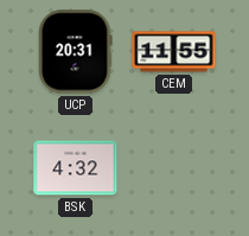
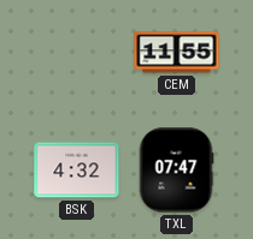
UCP: 20:31 -> none (76, 52)
TXL: none -> 07:47 (176, 171)
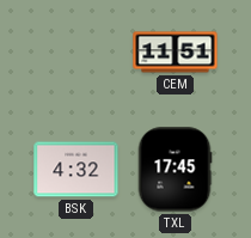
CEM: 11:55 -> 11:51 (176, 53)
TXL: 07:47 -> 17:45 (175, 170)
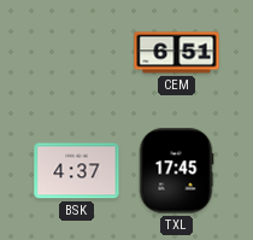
CEM: 11:51 -> 6:51 (177, 53)
BSK: 4:32 -> 4:37 (77, 171)
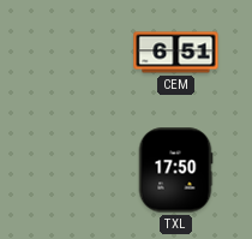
BSK: 4:37 -> none (77, 171)
TXL: 17:45 -> 17:50 (175, 171)
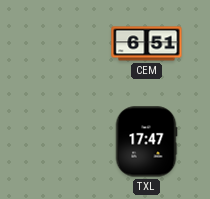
TXL: 17:50 -> 17:47 (146, 142)
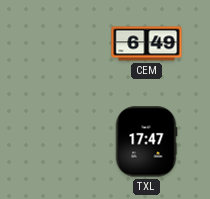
CEM: 6:51 -> 6:49 (147, 44)
